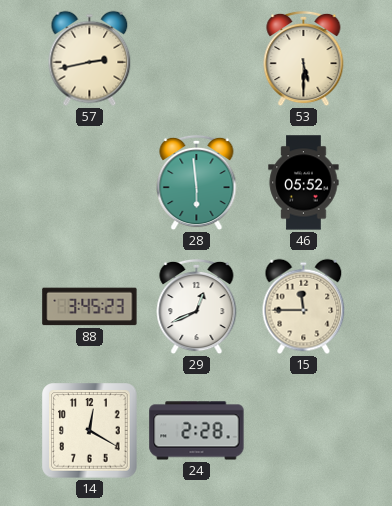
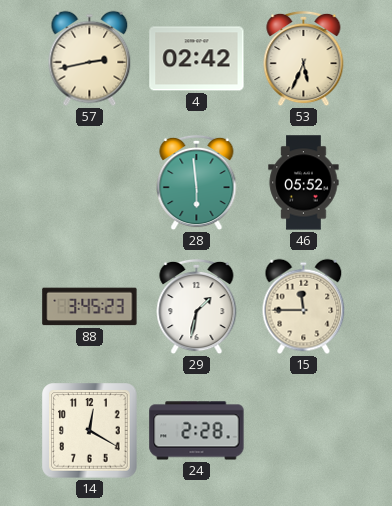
4: none -> 02:42 (197, 59)
53: 5:30 -> 5:34 (304, 59)
29: 12:41 -> 1:32 (197, 307)
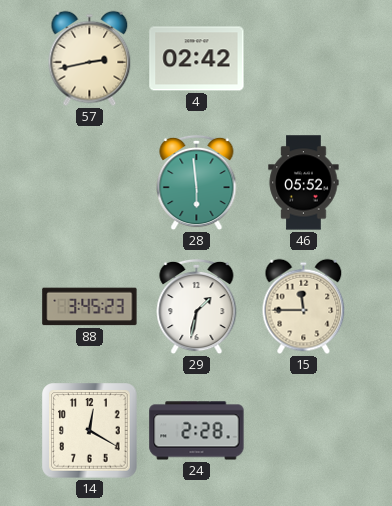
53: 5:34 -> none (304, 59)
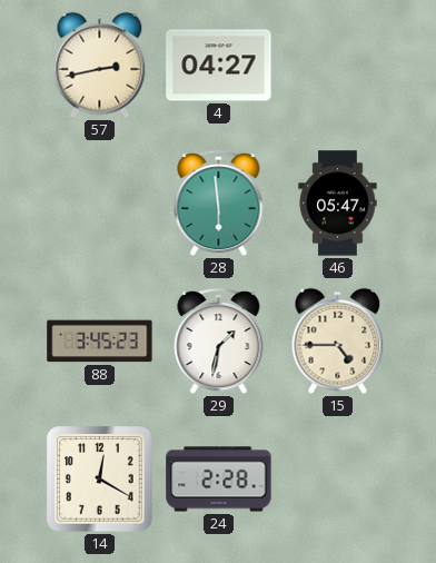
4: 02:42 -> 04:27 (219, 66)
46: 05:52 -> 05:47 (338, 204)
15: 11:45 -> 4:45 (338, 342)
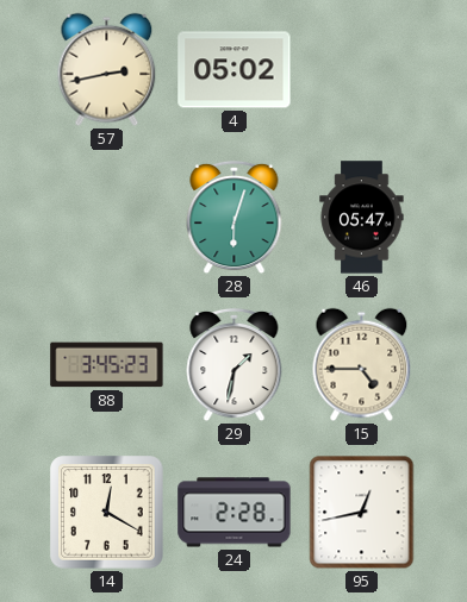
4: 04:27 -> 05:02 (235, 70)
28: 5:59 -> 6:03 (235, 218)
95: none -> 12:43 (362, 513)
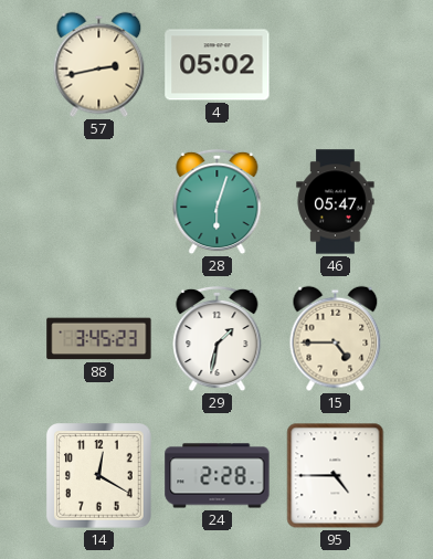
95: 12:43 -> 4:45 (336, 476)
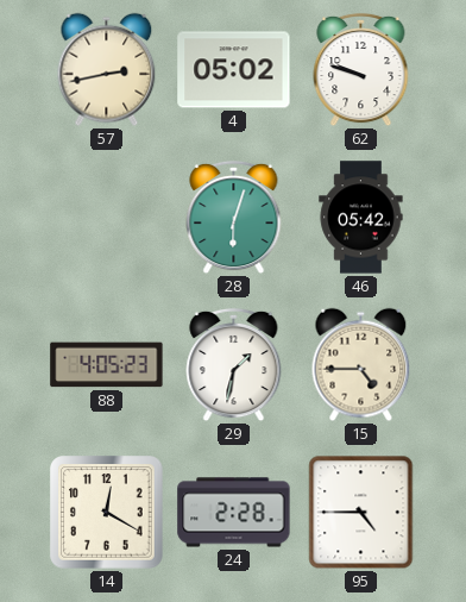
62: none -> 9:48 (361, 70)
46: 05:47 -> 05:42 (361, 218)
88: 3:45 -> 4:05 (107, 365)
